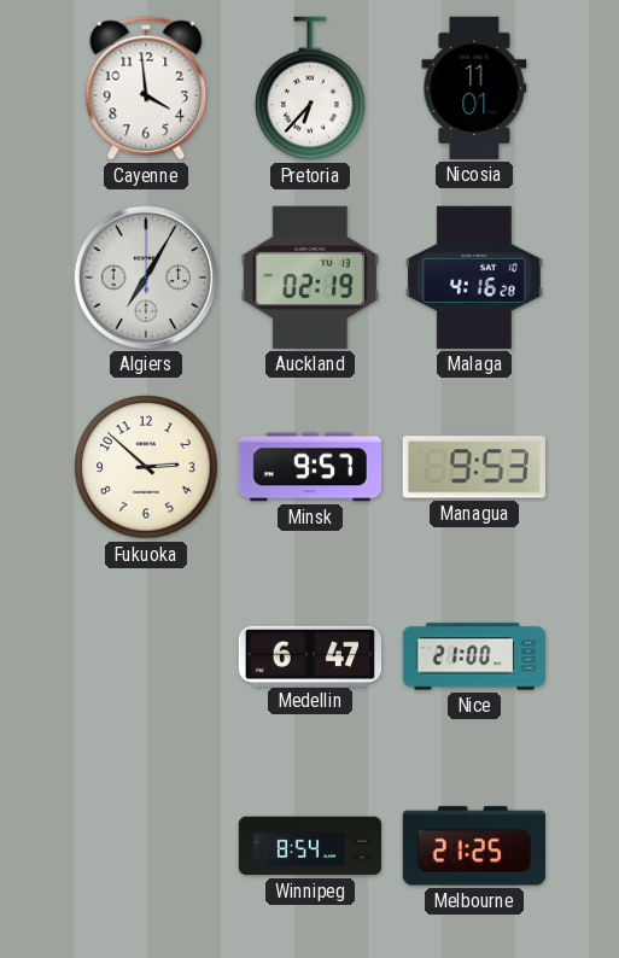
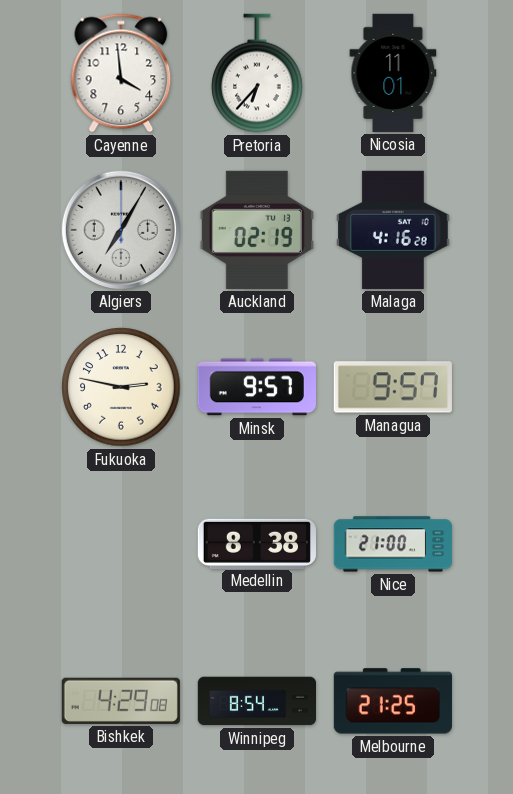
Fukuoka: 2:52 -> 2:47 (121, 387)
Managua: 9:53 -> 9:57 (393, 387)
Medellin: 6:47 -> 8:38 (256, 543)
Bishkek: none -> 4:29 (121, 701)
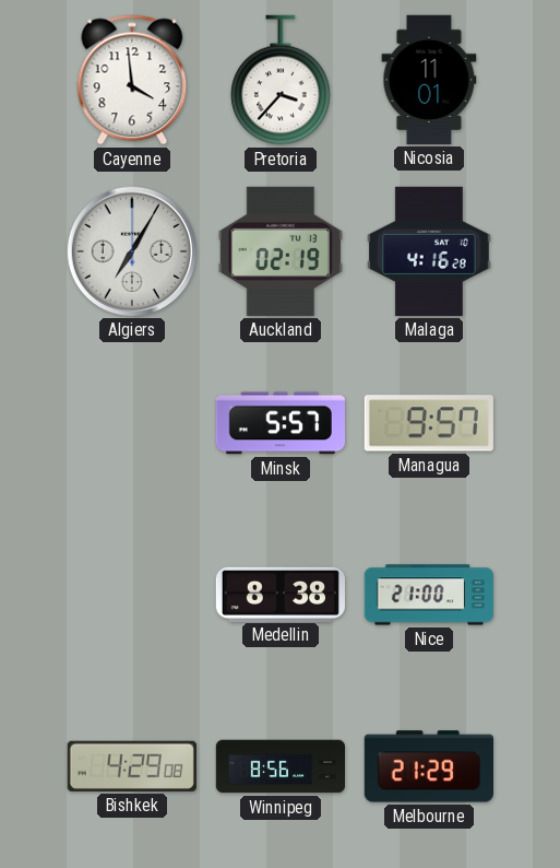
Pretoria: 6:37 -> 3:37 (281, 80)
Fukuoka: 2:47 -> none (121, 387)
Minsk: 9:57 -> 5:57 (281, 423)
Winnipeg: 8:54 -> 8:56 (279, 766)
Melbourne: 21:25 -> 21:29 (429, 766)
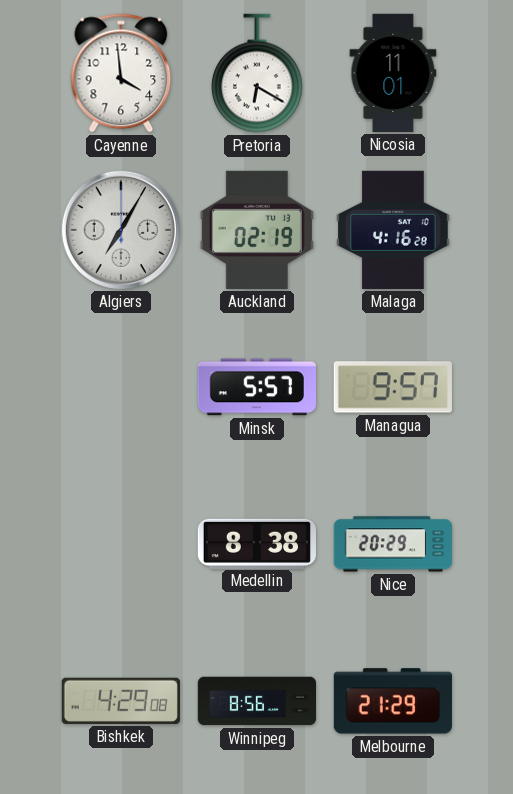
Pretoria: 3:37 -> 6:20 (257, 73)
Nice: 21:00 -> 20:29 (393, 544)
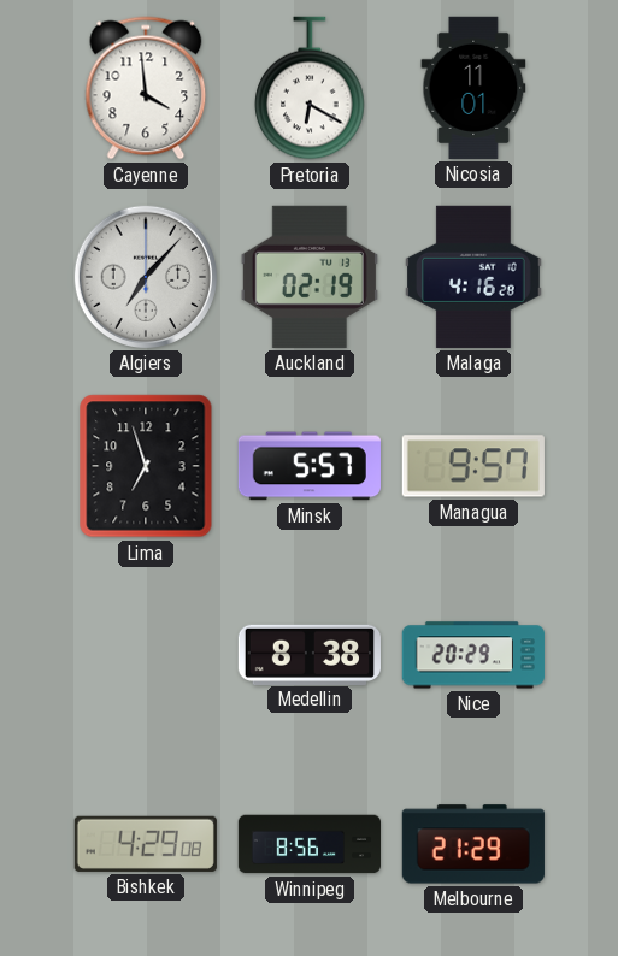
Algiers: 7:05 -> 7:07 (146, 277)
Lima: none -> 6:57 (146, 466)
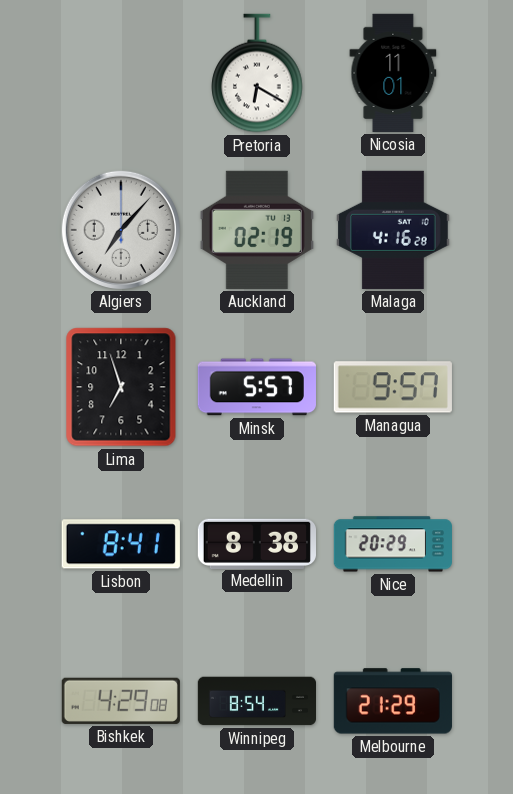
Cayenne: 3:59 -> none (146, 88)
Lisbon: none -> 8:41 (121, 544)
Winnipeg: 8:56 -> 8:54 (256, 701)
